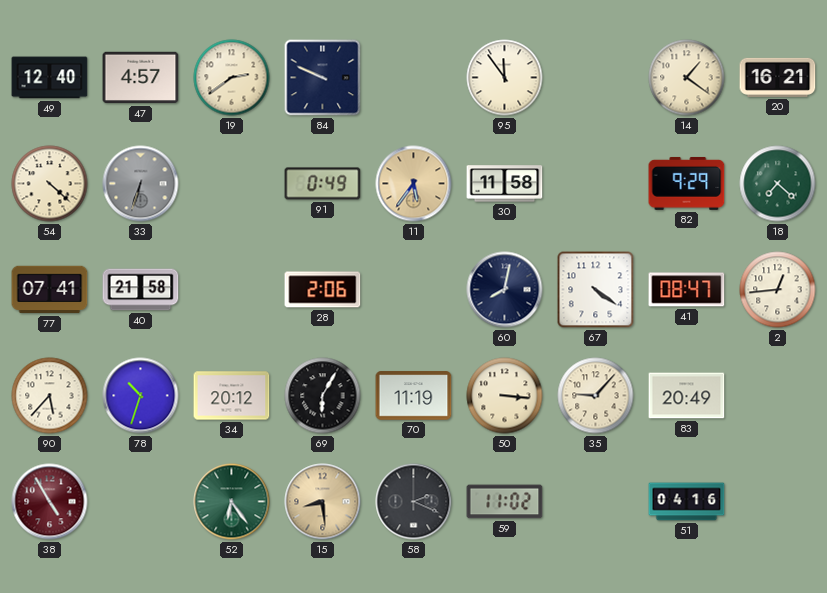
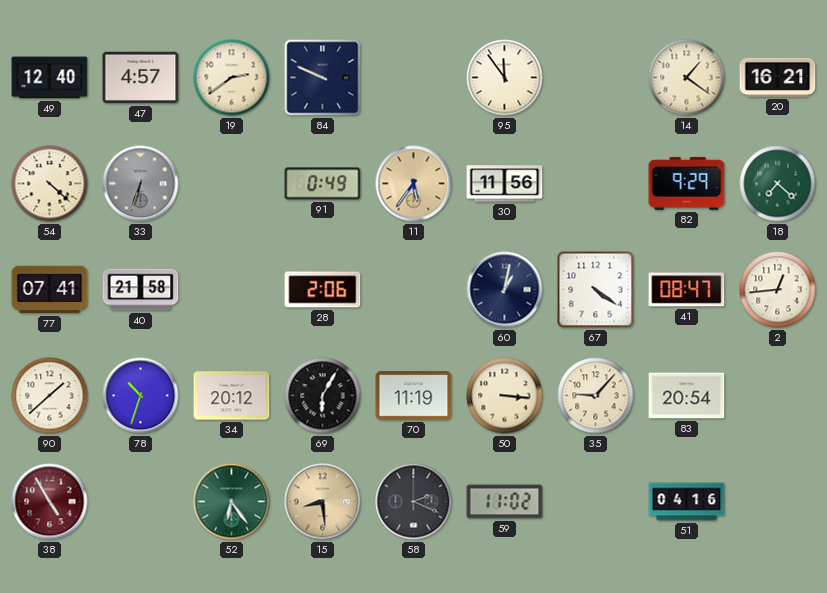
30: 11:58 -> 11:56 (505, 184)
60: 8:02 -> 1:02 (505, 290)
90: 5:37 -> 1:38 (50, 396)
83: 20:49 -> 20:54 (687, 396)
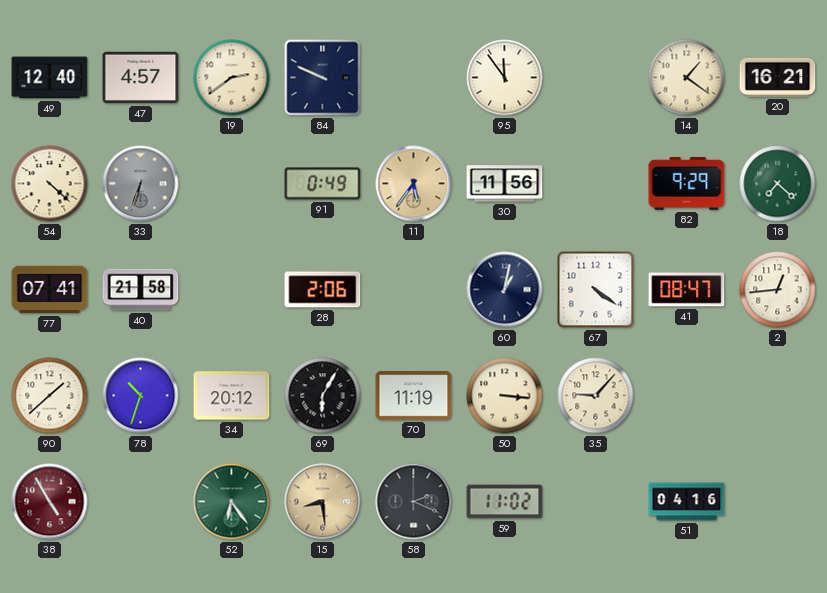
83: 20:54 -> none (687, 396)
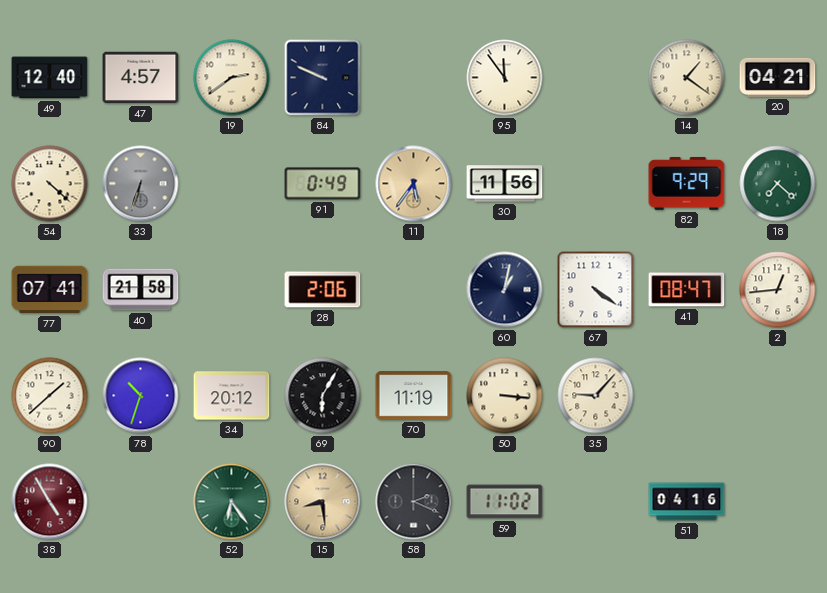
20: 16:21 -> 04:21 (778, 77)
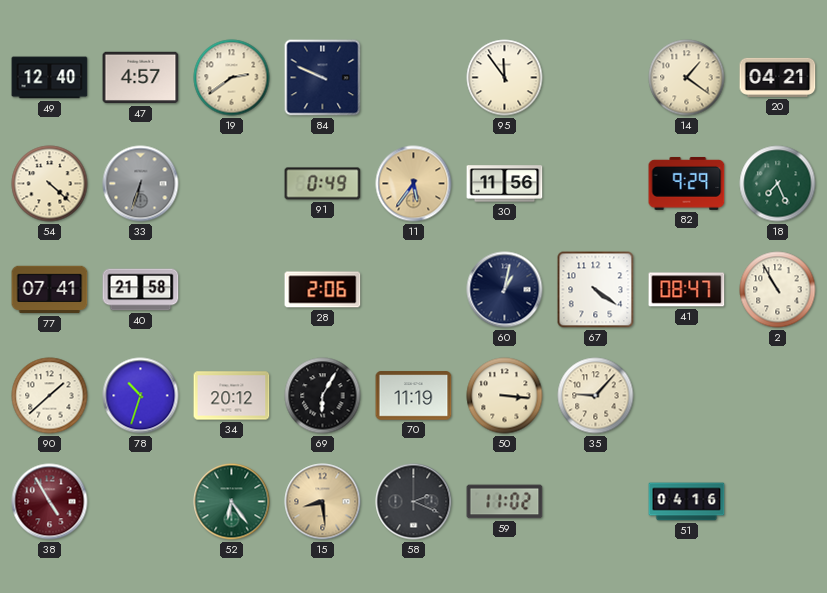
18: 7:22 -> 7:26 (778, 184)
2: 12:44 -> 10:55 (778, 290)
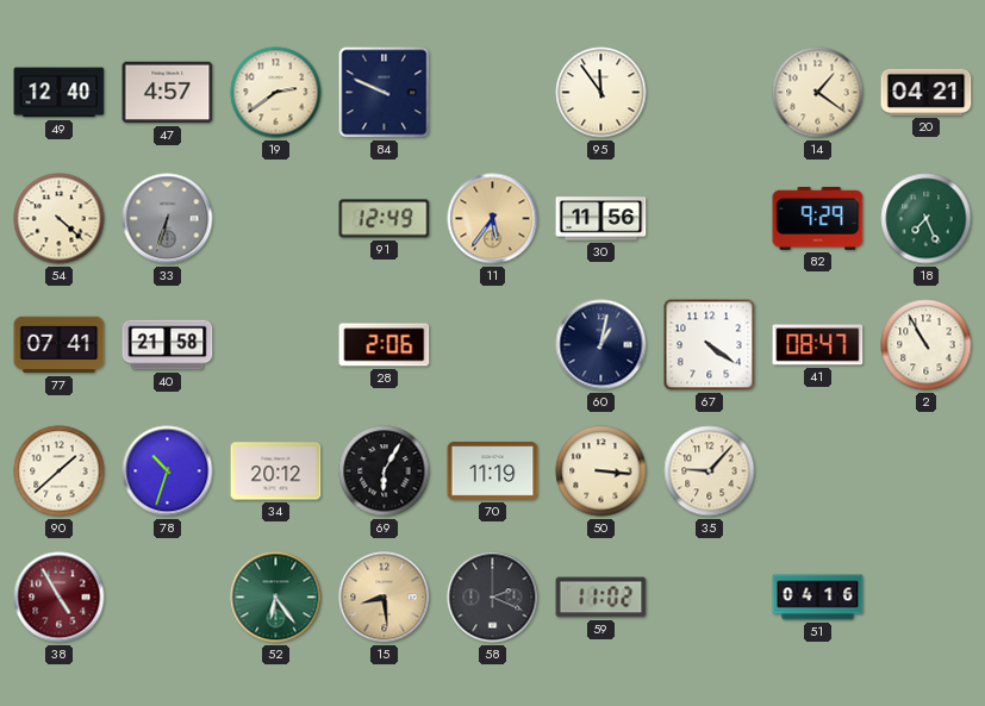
91: 0:49 -> 12:49 (385, 219)
